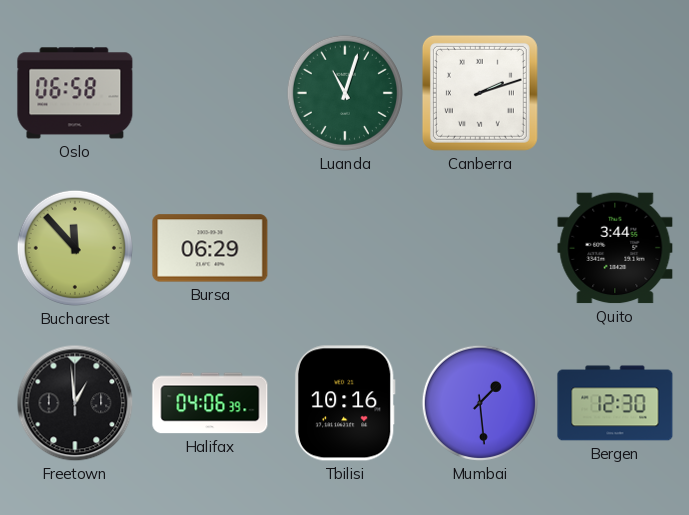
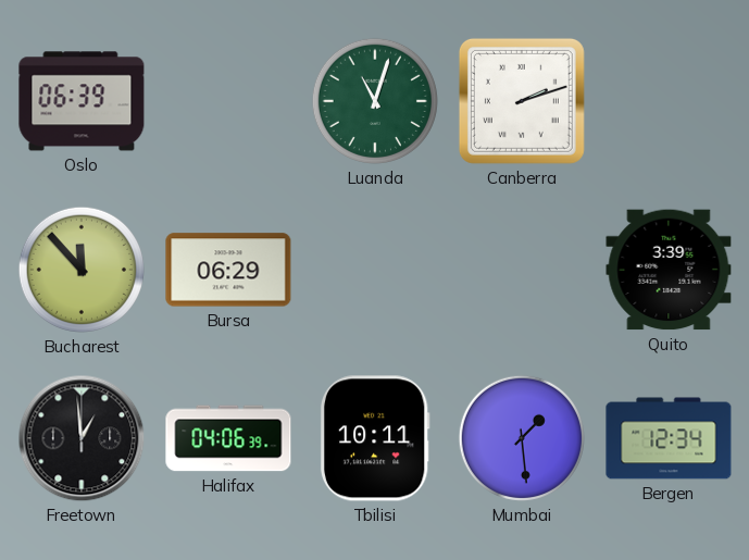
Oslo: 06:58 -> 06:39 (82, 101)
Quito: 3:44 -> 3:39 (669, 270)
Tbilisi: 10:16 -> 10:11 (375, 438)
Bergen: 12:30 -> 12:34 (669, 438)
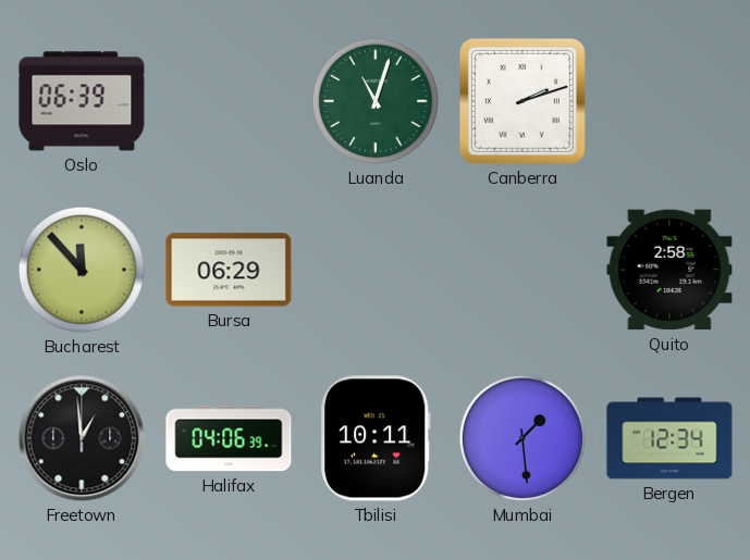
Quito: 3:39 -> 2:58 (669, 270)
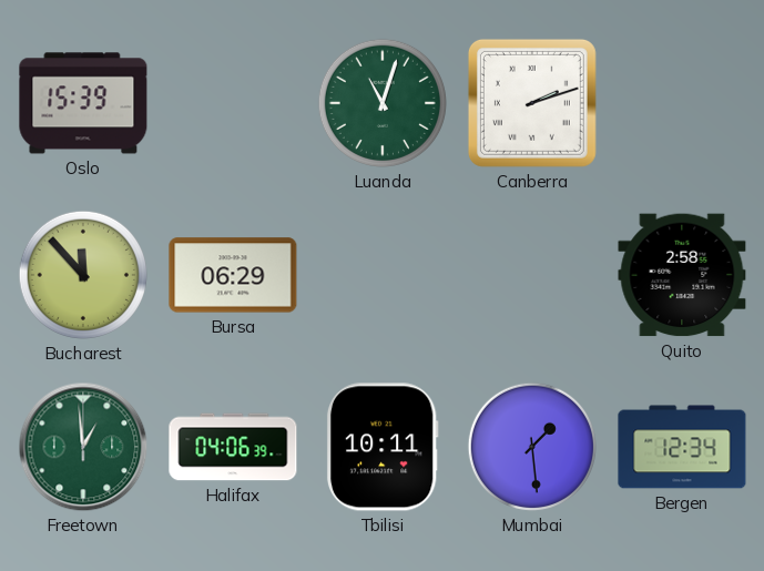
Oslo: 06:39 -> 15:39 (83, 103)
Freetown dial: black -> green (83, 447)
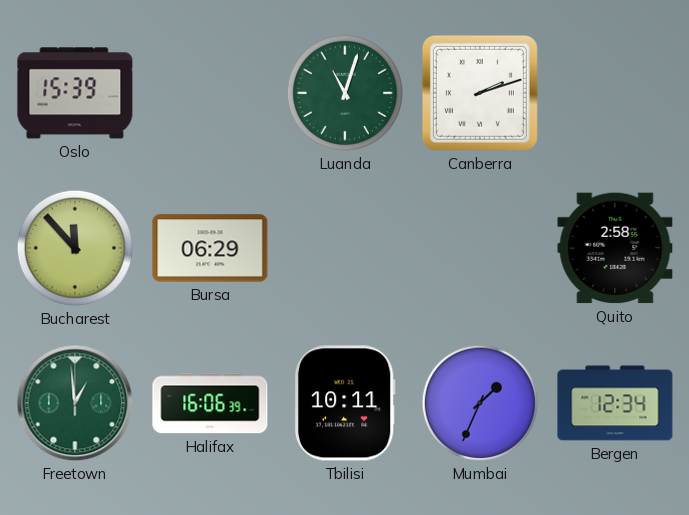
Halifax: 04:06 -> 16:06 (210, 403)
Mumbai: 1:29 -> 1:34 (480, 403)
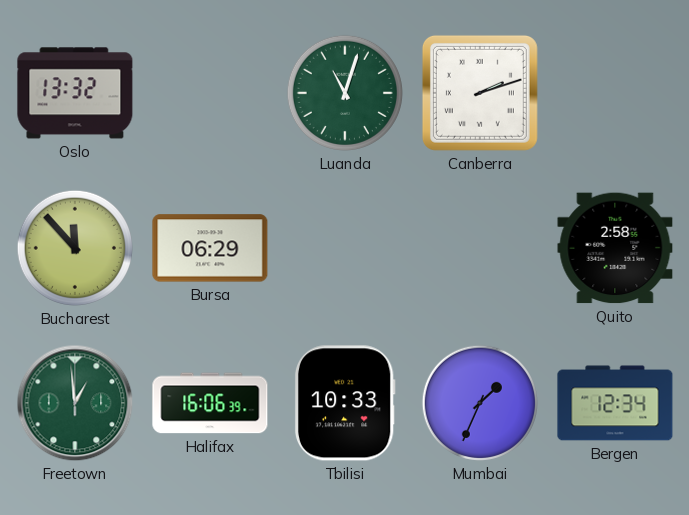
Oslo: 15:39 -> 13:32 (75, 93)
Tbilisi: 10:11 -> 10:33 (345, 403)
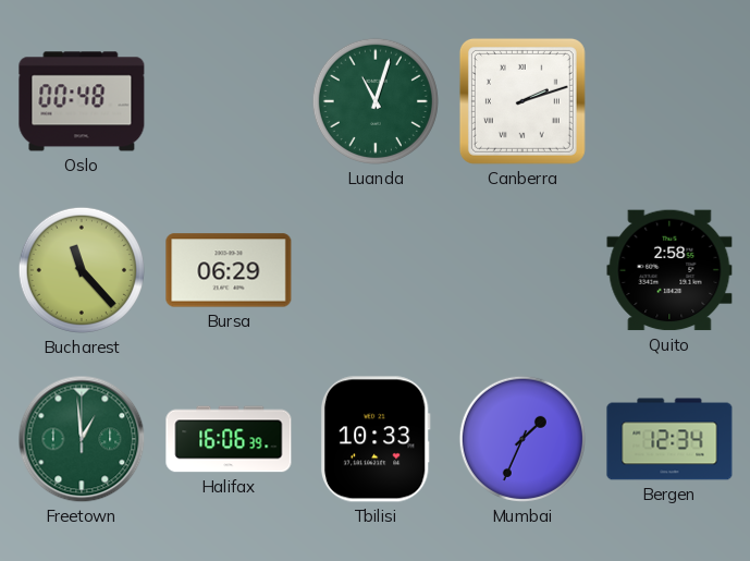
Oslo: 13:32 -> 00:48 (82, 101)
Bucharest: 11:53 -> 11:23 (82, 270)
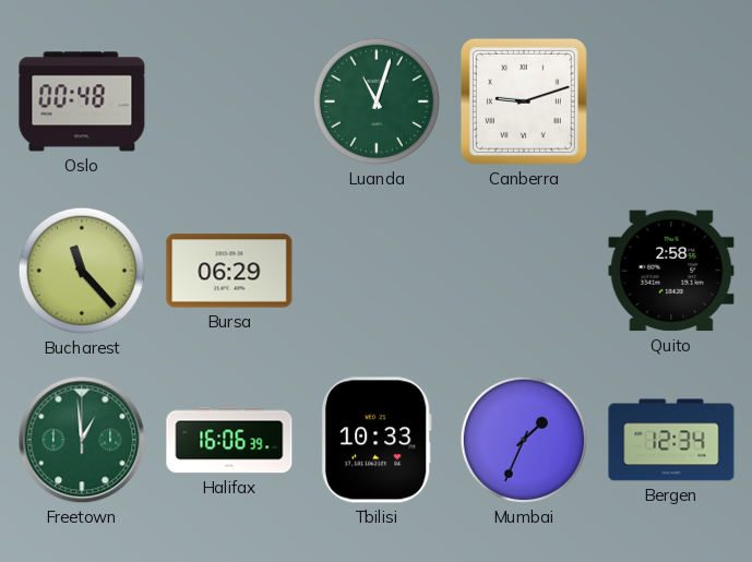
Canberra: 2:12 -> 9:12 (524, 101)
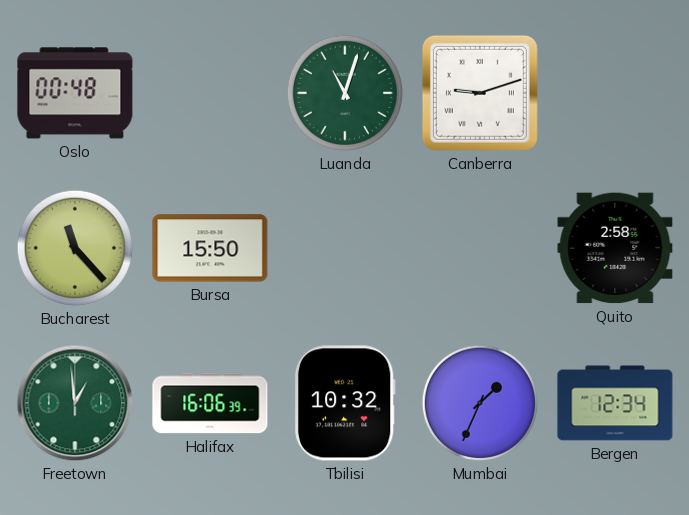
Bursa: 06:29 -> 15:50 (210, 248)
Tbilisi: 10:33 -> 10:32 (345, 403)
